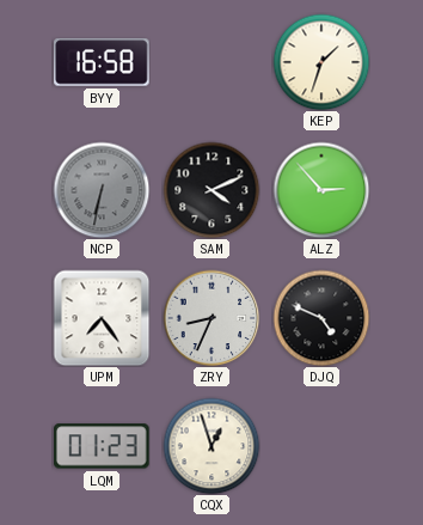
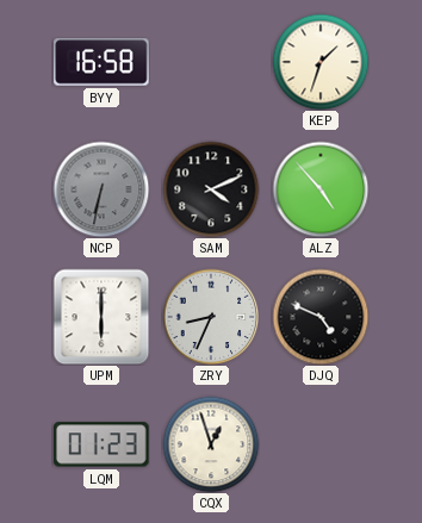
ALZ: 2:53 -> 4:53 (321, 189)
UPM: 7:24 -> 6:00 (101, 317)
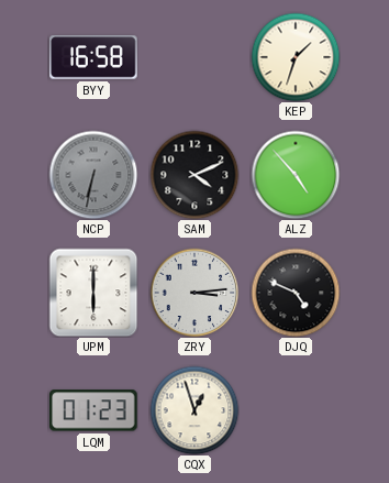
ZRY: 8:34 -> 3:14 (194, 293)
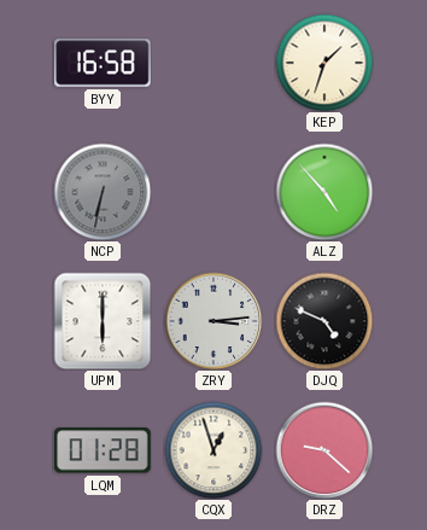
SAM: 4:11 -> none (194, 175)
LQM: 01:23 -> 01:28 (103, 450)
DRZ: none -> 9:22 (324, 450)
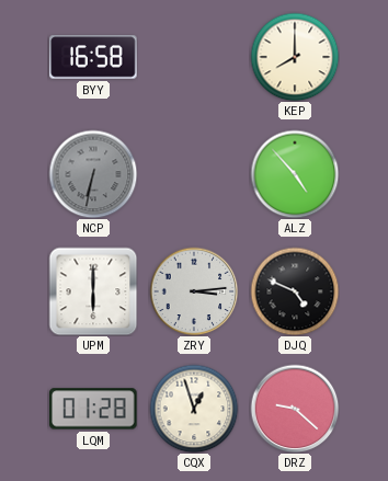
KEP: 1:33 -> 8:00 (295, 57)
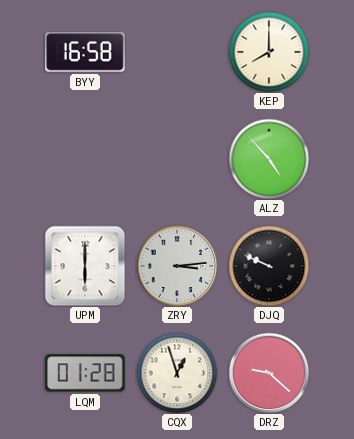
NCP: 6:32 -> none (93, 174)
DJQ: 4:49 -> 9:49 (269, 266)
